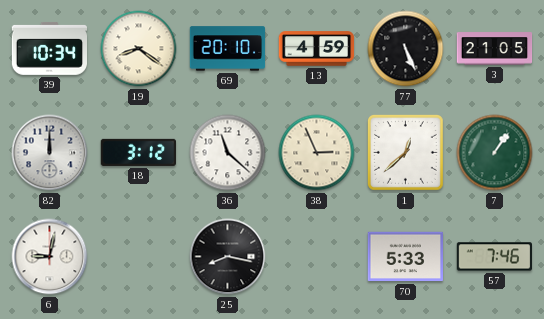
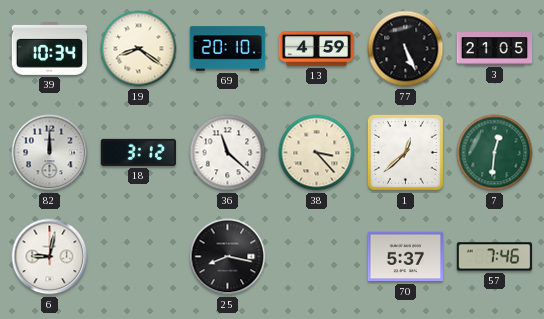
38: 2:56 -> 3:23 (317, 153)
7: 1:06 -> 12:31 (495, 153)
70: 5:33 -> 5:37 (405, 257)
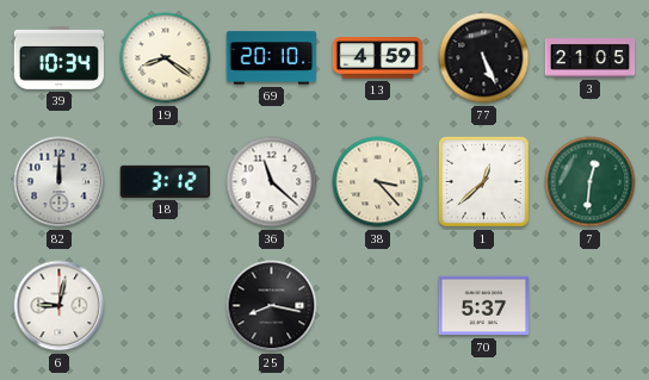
57: 7:46 -> none (494, 257)
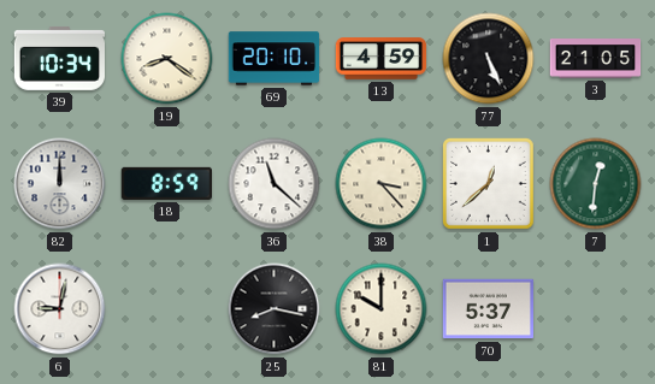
18: 3:12 -> 8:59 (166, 183)
81: none -> 10:00 (382, 309)
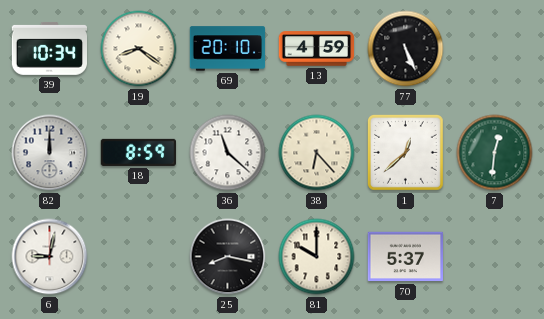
3: 21:05 -> none (596, 59)
38: 3:23 -> 6:23 (317, 153)
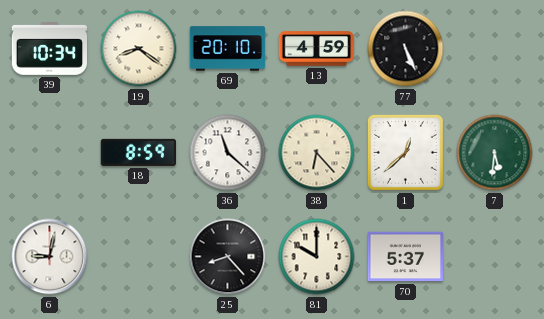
82: 12:00 -> none (50, 153)
7: 12:31 -> 5:31 (495, 153)
25: 8:17 -> 8:23 (228, 257)
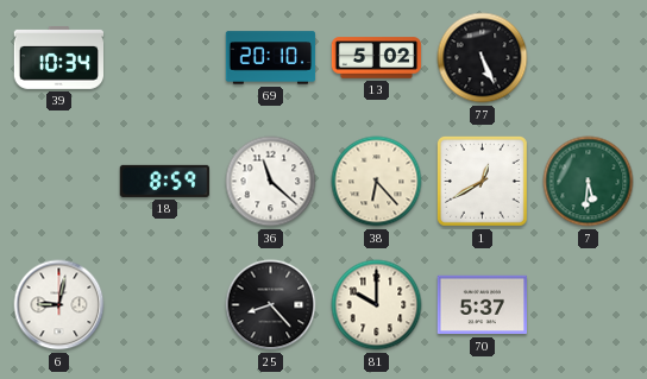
19: 8:21 -> none (139, 49)
13: 4:59 -> 5:02 (377, 58)
1: 12:38 -> 12:40 (482, 181)
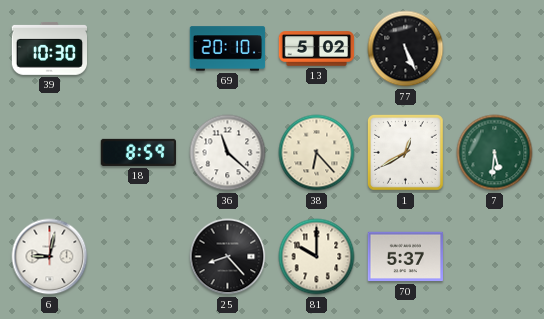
39: 10:34 -> 10:30 (49, 49)
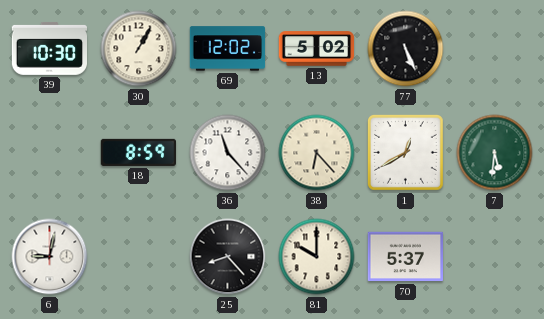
30: none -> 1:05 (139, 49)
69: 20:10 -> 12:02 (228, 49)
36: 11:22 -> 11:23 (228, 153)
